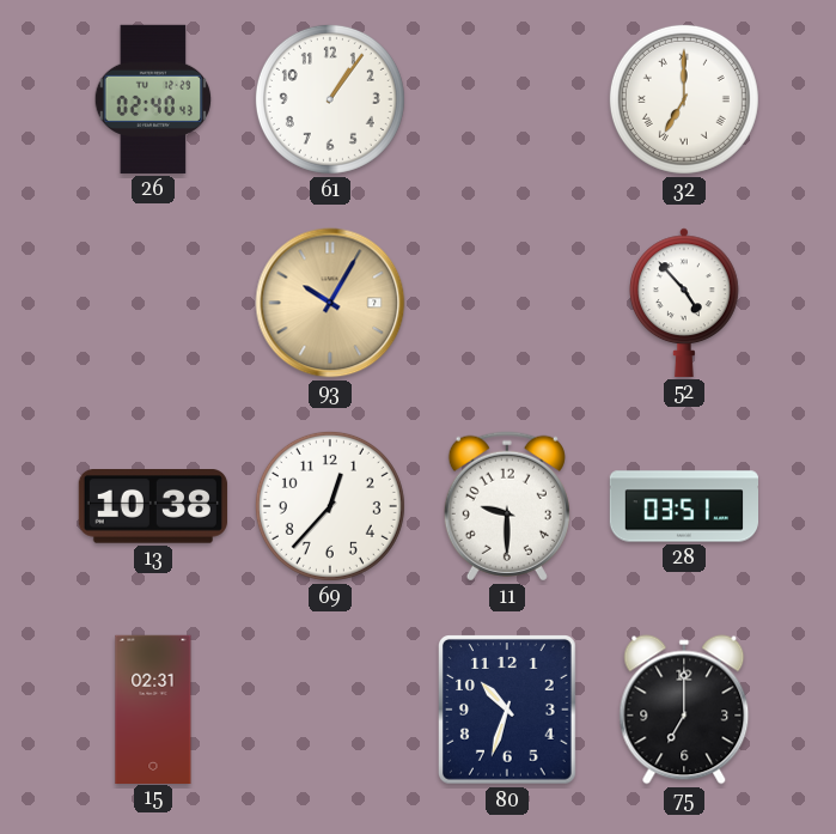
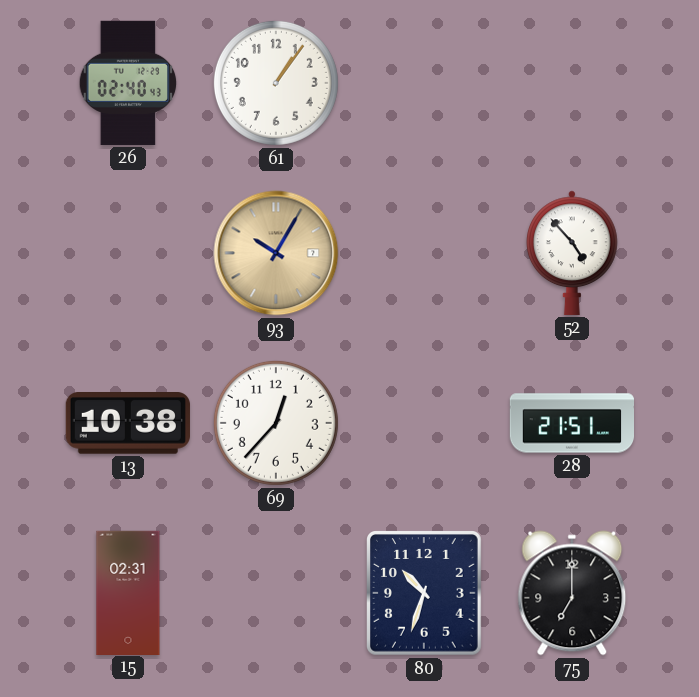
32: 7:00 -> none (684, 99)
11: 9:30 -> none (507, 506)
28: 03:51 -> 21:51 (572, 423)
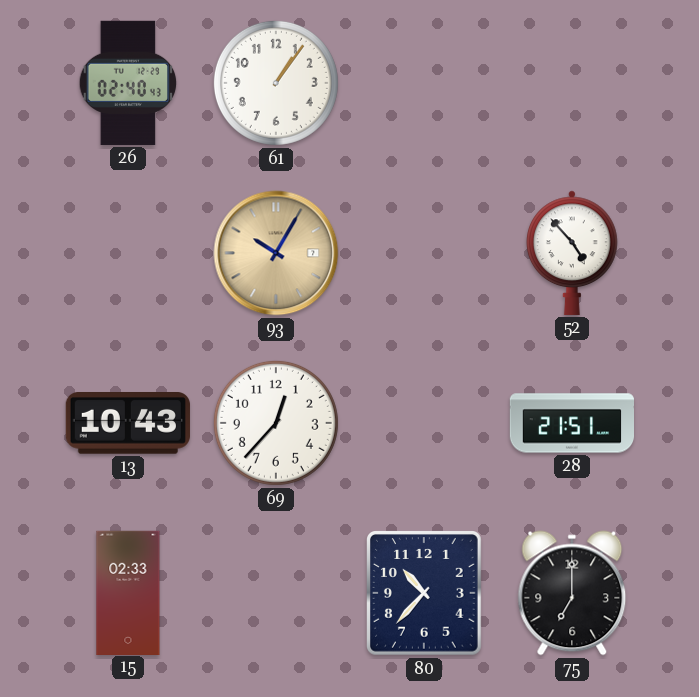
13: 10:38 -> 10:43 (128, 423)
15: 02:31 -> 02:33 (128, 592)
80: 10:33 -> 10:37 (425, 594)
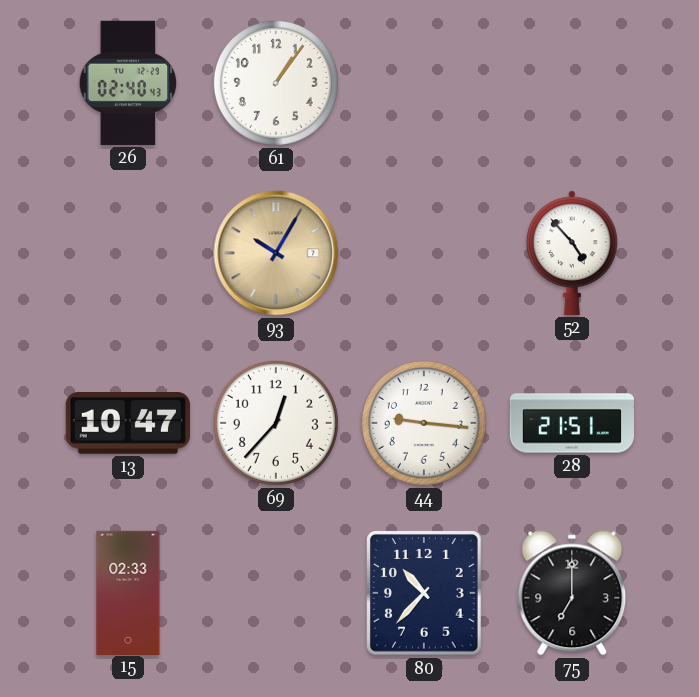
13: 10:43 -> 10:47 (128, 423)
44: none -> 9:16 (424, 423)
